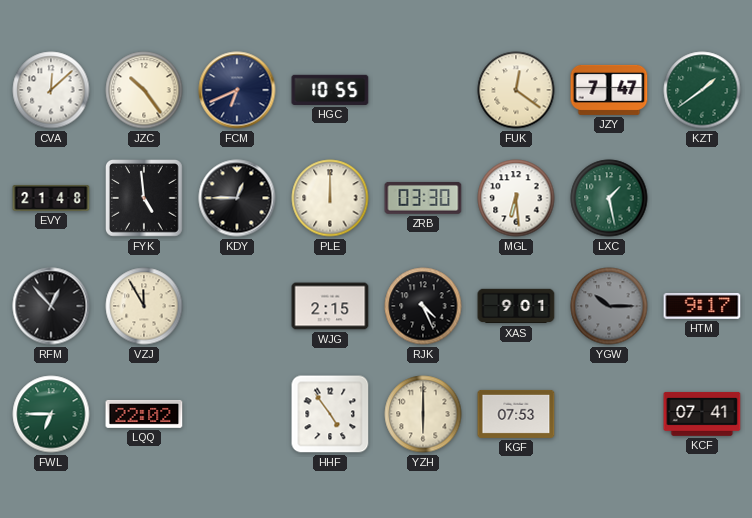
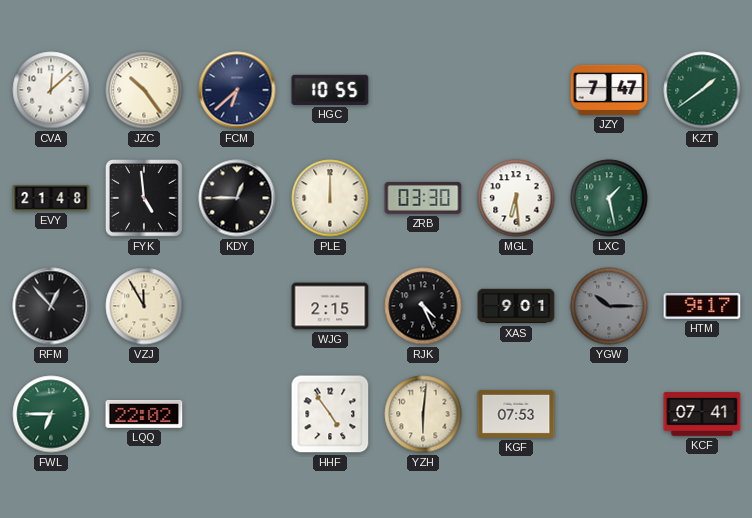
FCM: 6:41 -> 6:38 (237, 90)
FUK: 12:21 -> none (516, 90)
YZH: 6:00 -> 6:01 (423, 414)
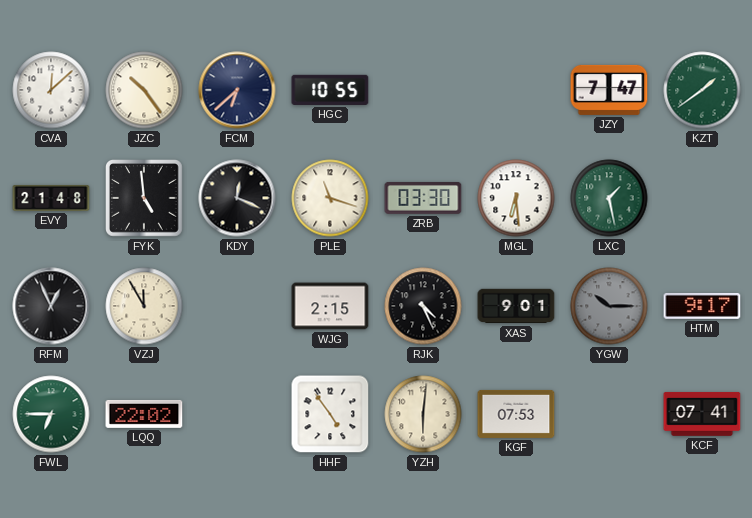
KDY: 12:45 -> 12:19 (237, 198)
PLE: 12:00 -> 11:18 (330, 198)
RFM: 12:53 -> 12:56 (51, 306)
